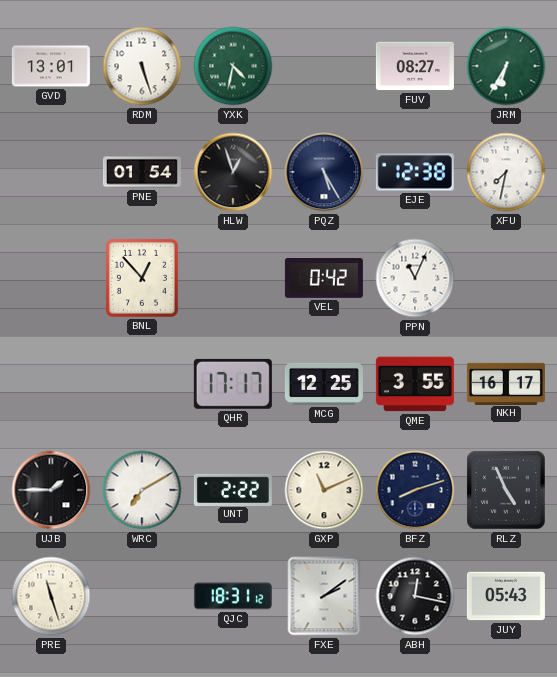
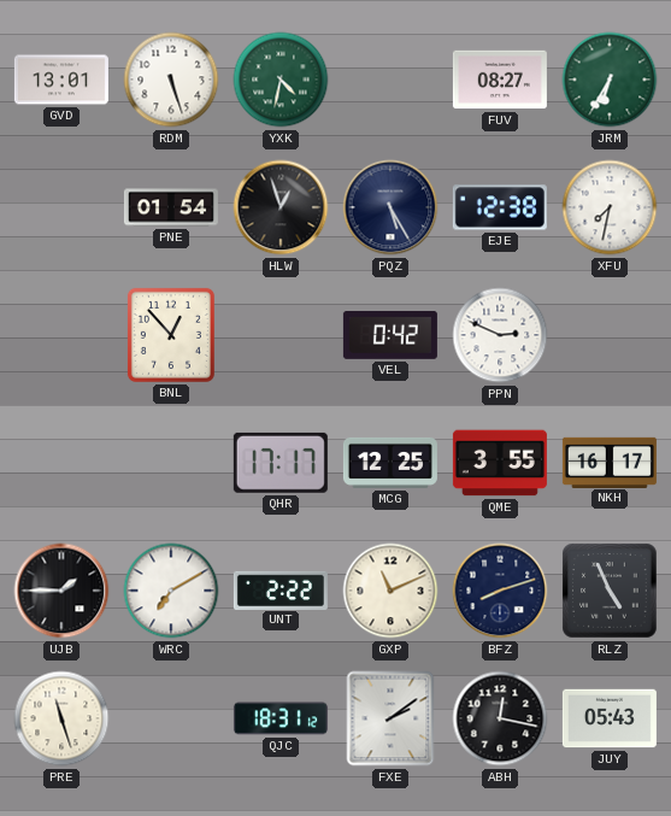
PPN: 11:04 -> 2:49 (500, 335)
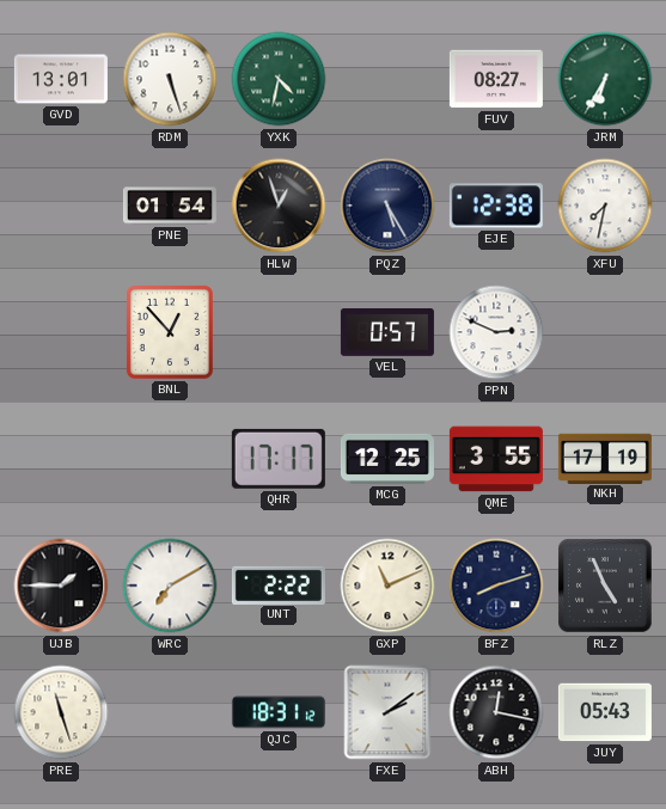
VEL: 0:42 -> 0:57 (387, 333)
NKH: 16:17 -> 17:19 (605, 458)
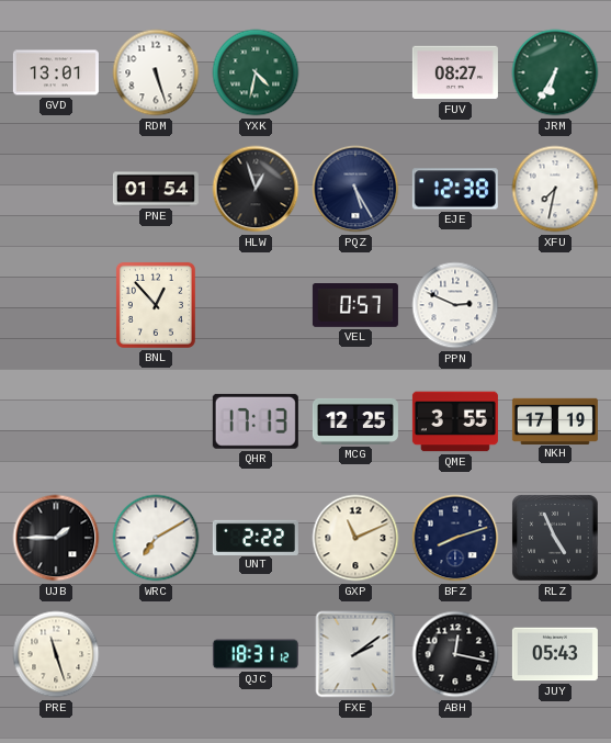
QHR: 17:17 -> 17:13 (256, 421)
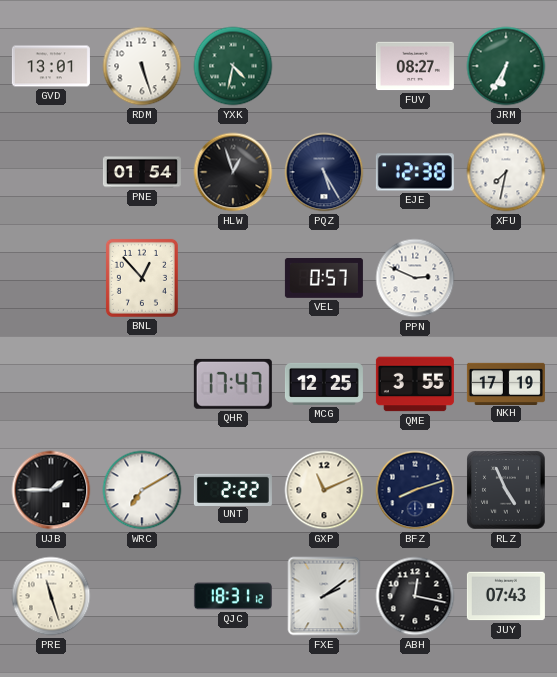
QHR: 17:13 -> 17:47 (233, 384)
JUY: 05:43 -> 07:43 (506, 596)
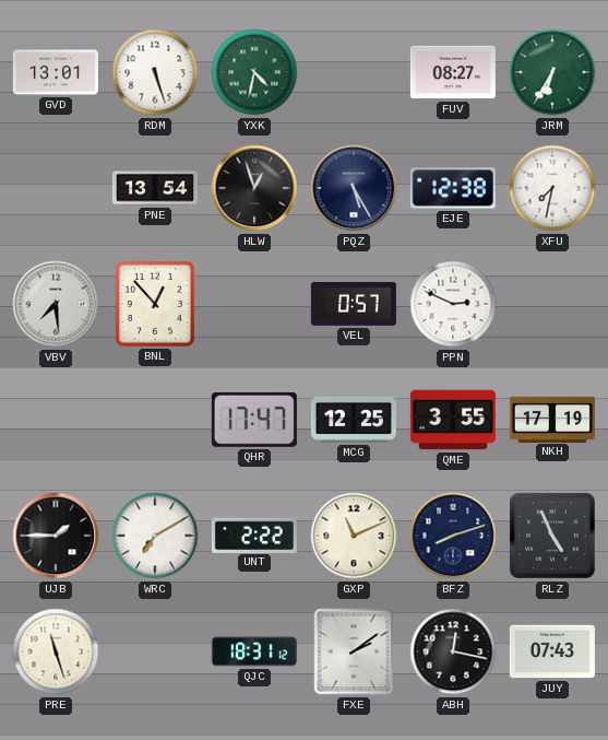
PNE: 01:54 -> 13:54 (155, 188)
VBV: none -> 7:29 (56, 304)
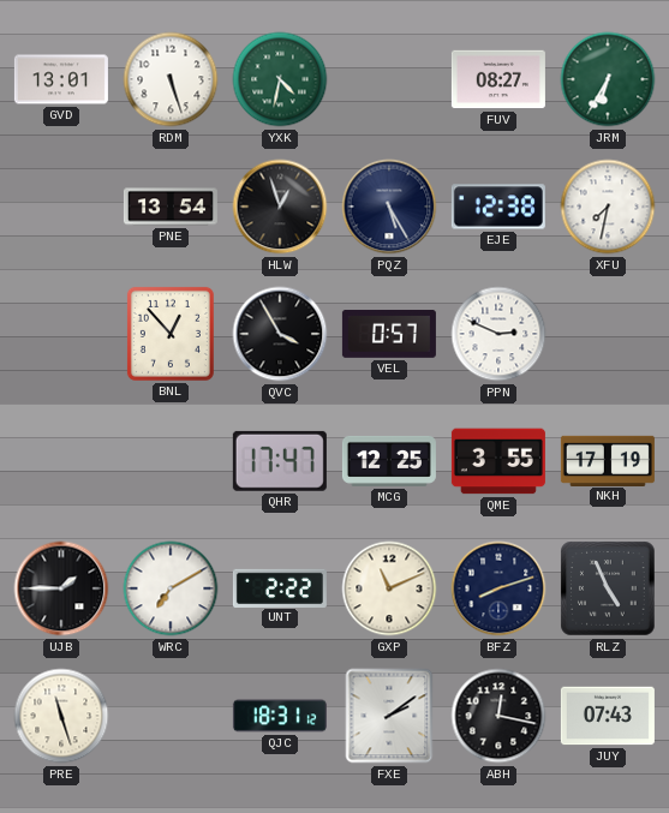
VBV: 7:29 -> none (56, 304)
QVC: none -> 3:55 (280, 334)
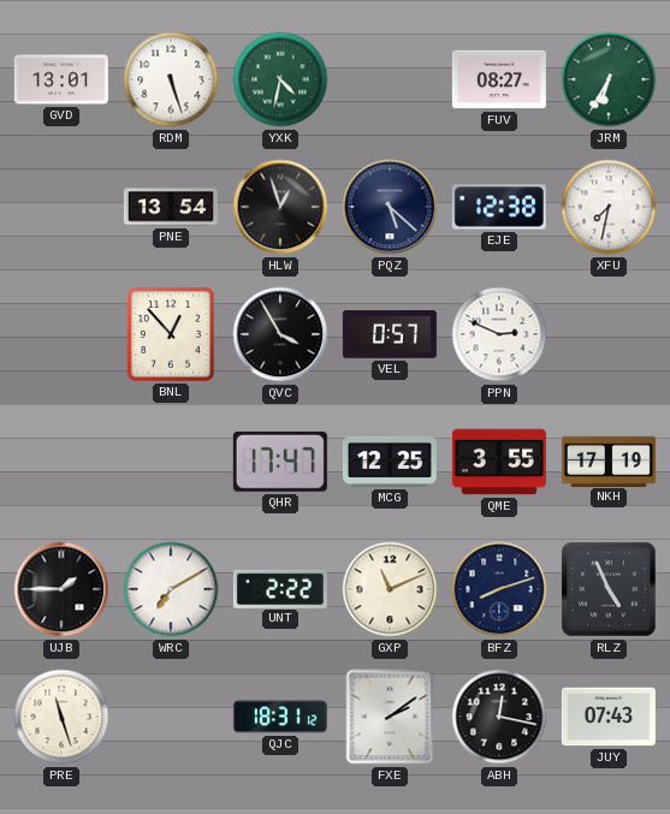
PQZ: 5:25 -> 5:22 (390, 207)
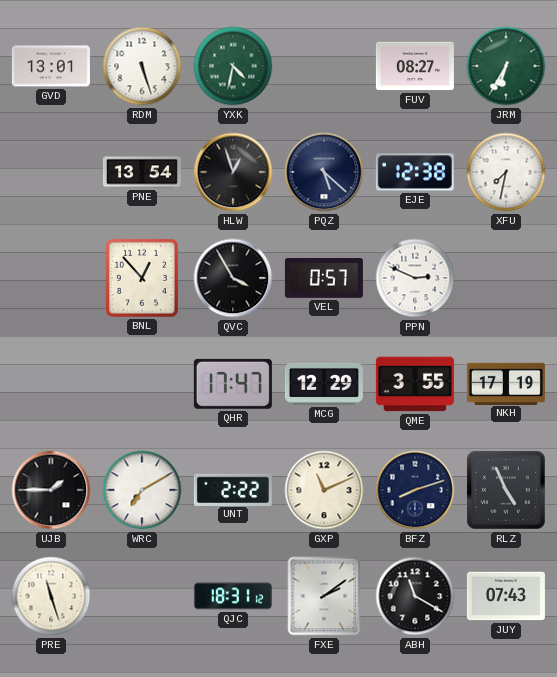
MCG: 12:25 -> 12:29 (324, 384)
ABH: 12:17 -> 11:20 (415, 596)
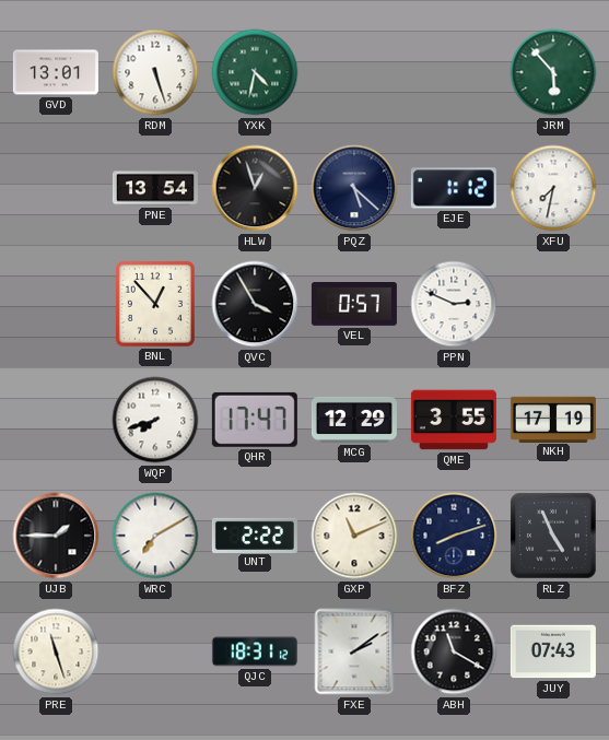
FUV: 08:27 -> none (415, 66)
JRM: 6:35 -> 5:53 (553, 72)
EJE: 12:38 -> 1:12 (454, 188)
WQP: none -> 7:42 (155, 420)
